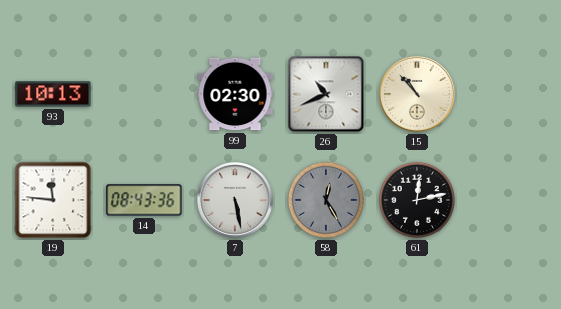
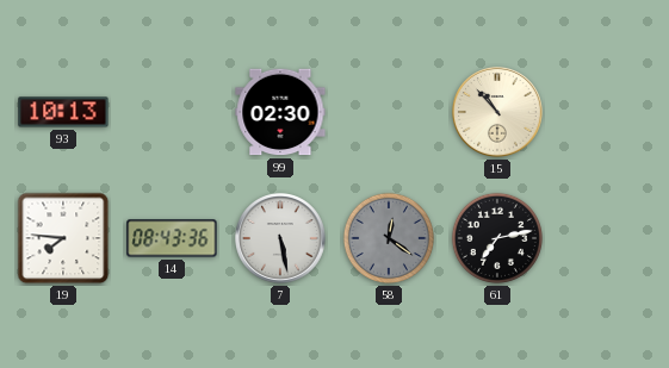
26: 10:41 -> none (326, 94)
19: 11:46 -> 7:46 (63, 238)
58: 12:25 -> 12:21 (389, 238)
61: 12:13 -> 7:13 (497, 238)
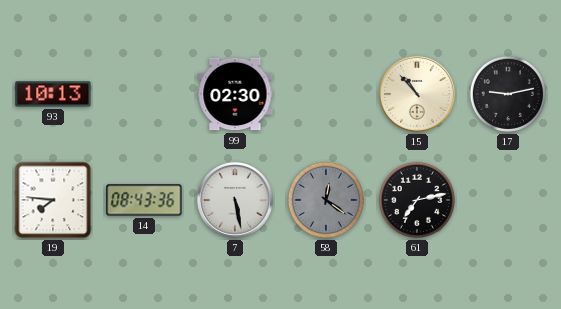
17: none -> 9:13 (508, 94)
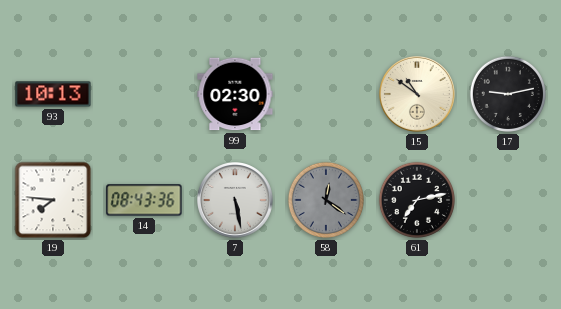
15: 10:53 -> 10:51 (417, 94)
